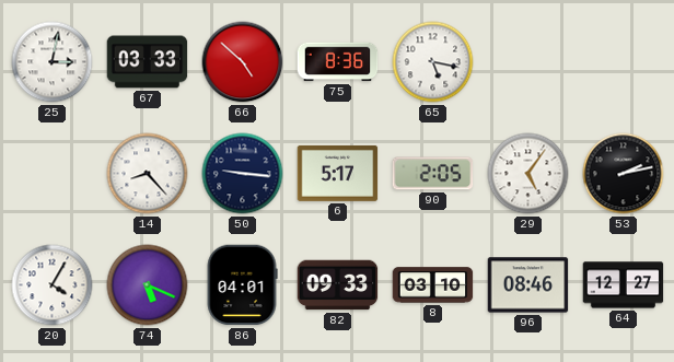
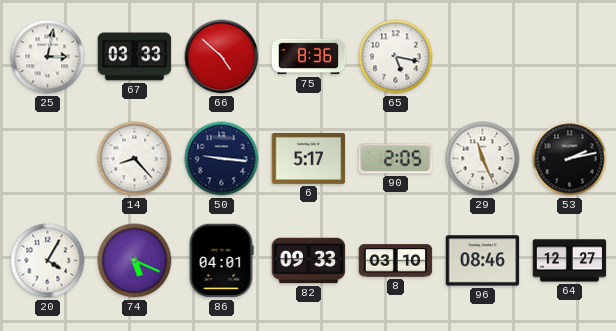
29: 5:06 -> 11:26 (483, 159)
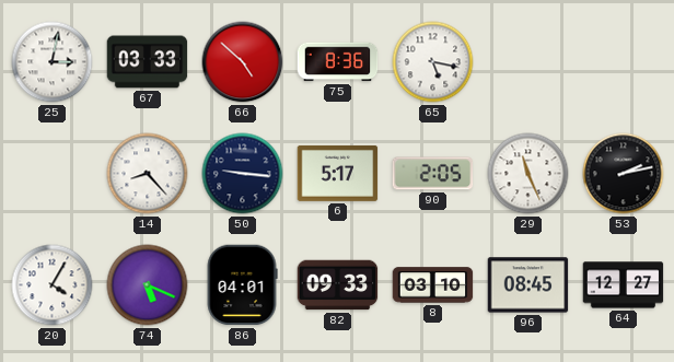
96: 08:46 -> 08:45 (528, 285)
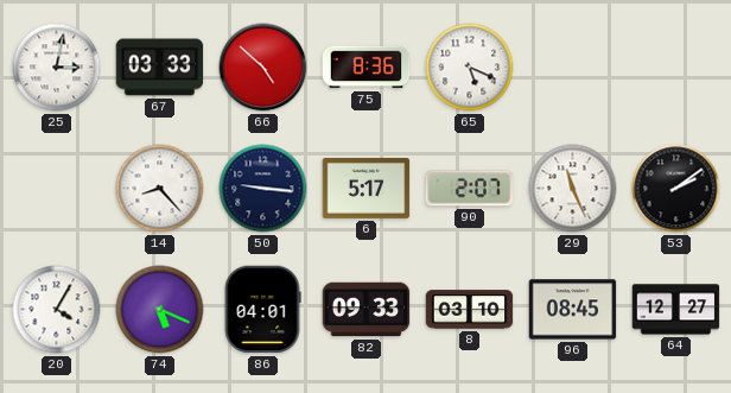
65: 5:17 -> 5:19 (470, 68)
90: 2:05 -> 2:07 (470, 189)
53: 2:13 -> 2:09 (676, 189)
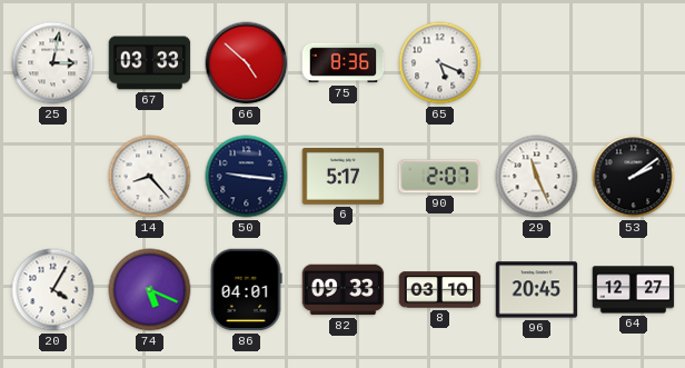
96: 08:45 -> 20:45 (537, 290)
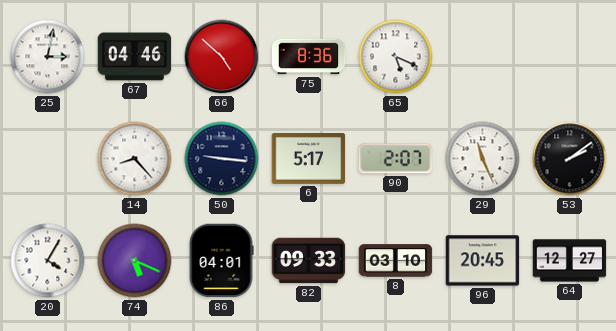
67: 03:33 -> 04:46 (135, 57)
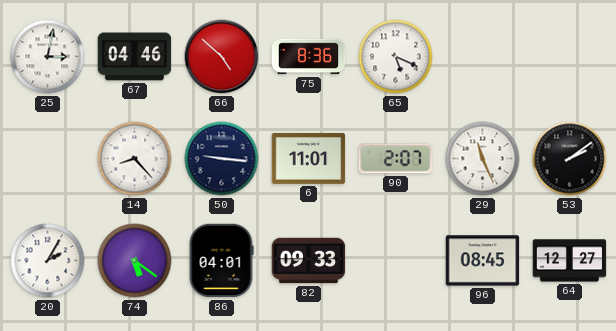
6: 5:17 -> 11:01 (309, 158)
20: 4:05 -> 2:05 (48, 261)
74: 5:19 -> 5:21 (135, 261)
8: 03:10 -> none (396, 261)
96: 20:45 -> 08:45 (483, 261)
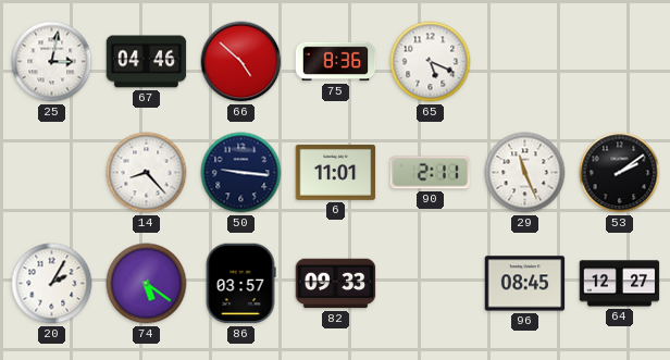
90: 2:07 -> 2:11 (431, 173)
86: 04:01 -> 03:57 (240, 284)
